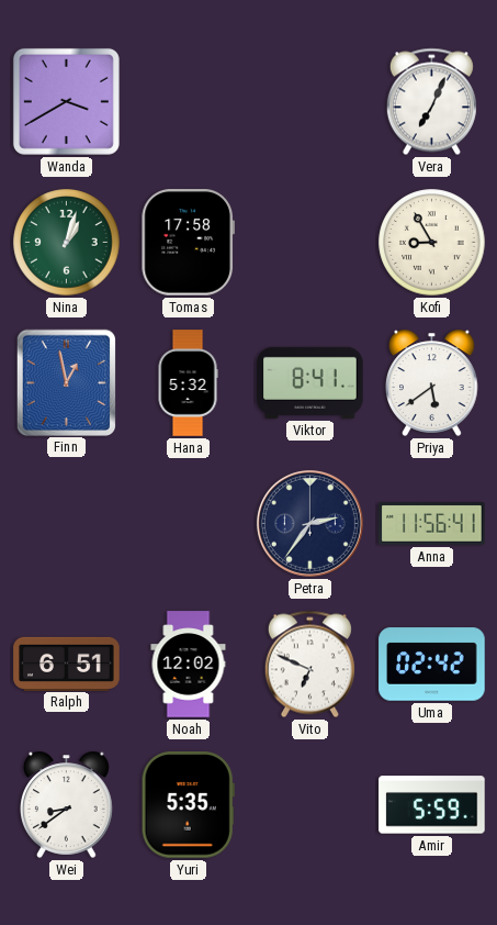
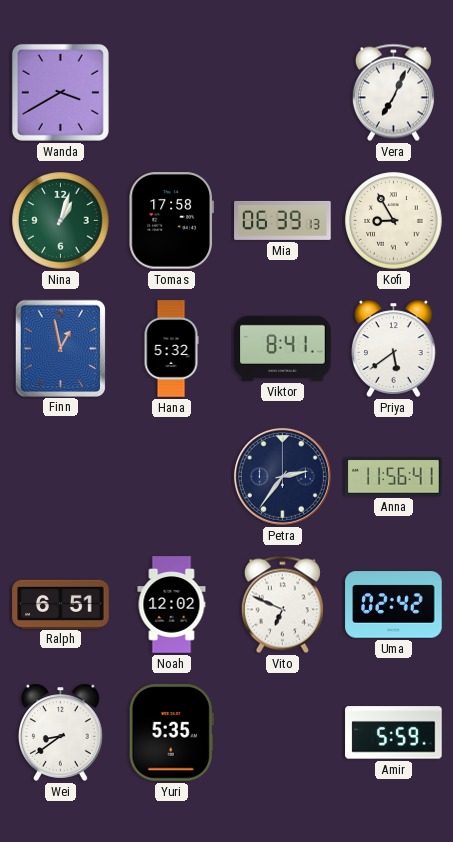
Mia: none -> 06:39 (283, 220)
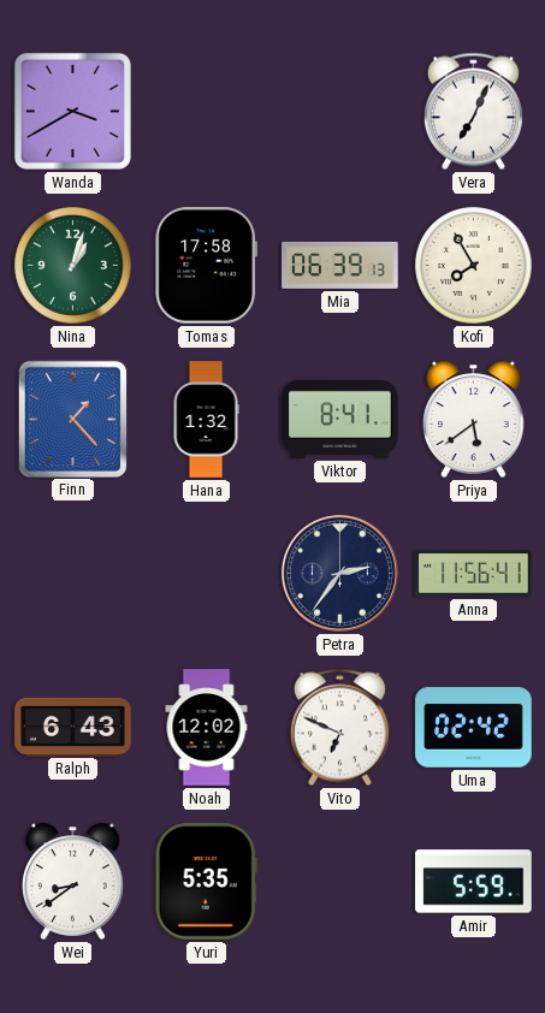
Kofi: 8:55 -> 7:55 (474, 266)
Finn: 12:58 -> 1:23 (72, 419)
Hana: 5:32 -> 1:32 (206, 420)
Ralph: 6:51 -> 6:43 (73, 727)
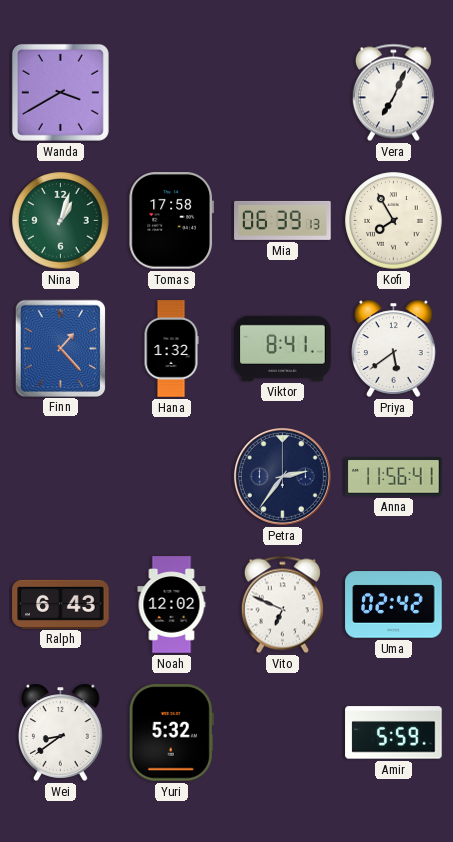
Yuri: 5:35 -> 5:32 (171, 733)
